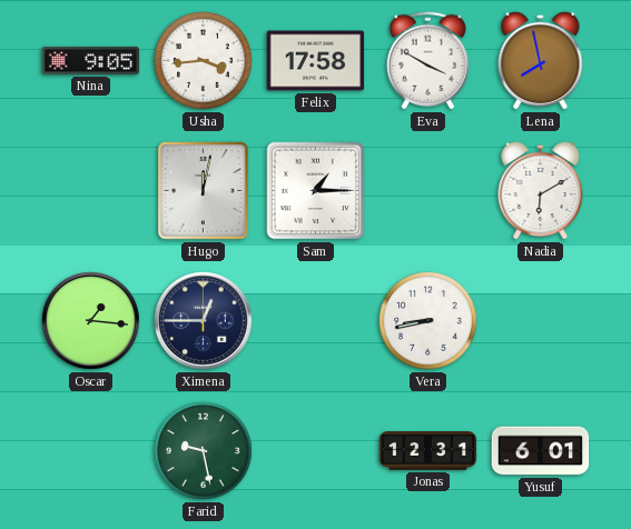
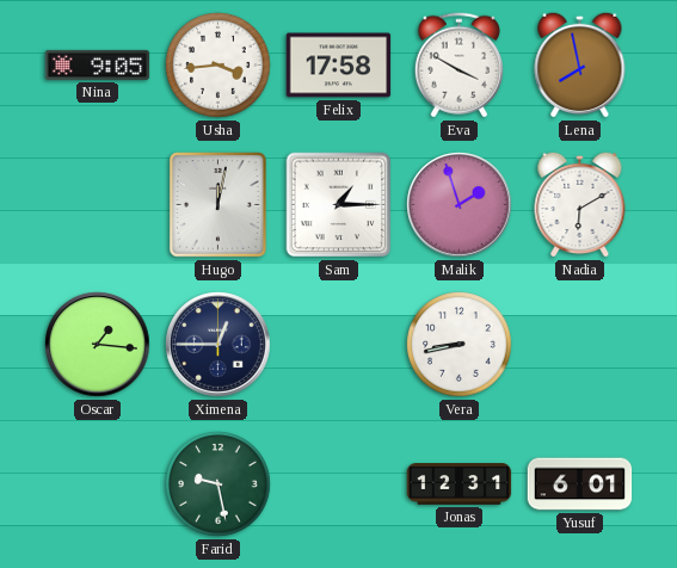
Malik: none -> 1:57 (460, 205)
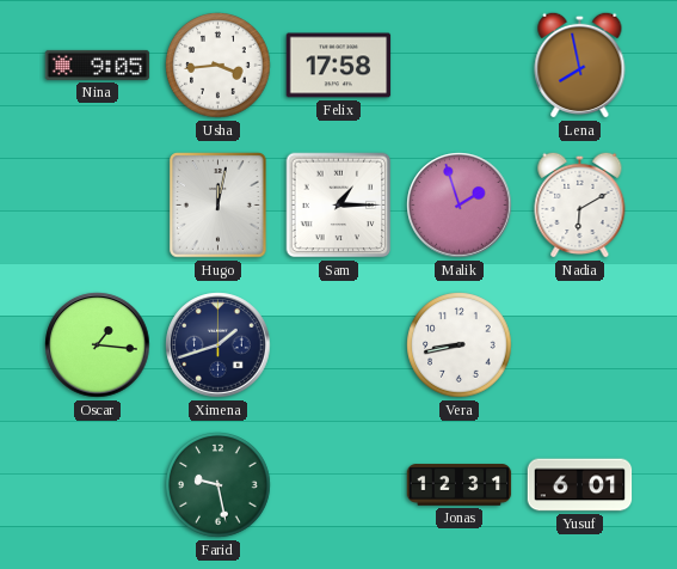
Eva: 3:50 -> none (458, 66)
Ximena: 12:45 -> 1:42 (219, 345)
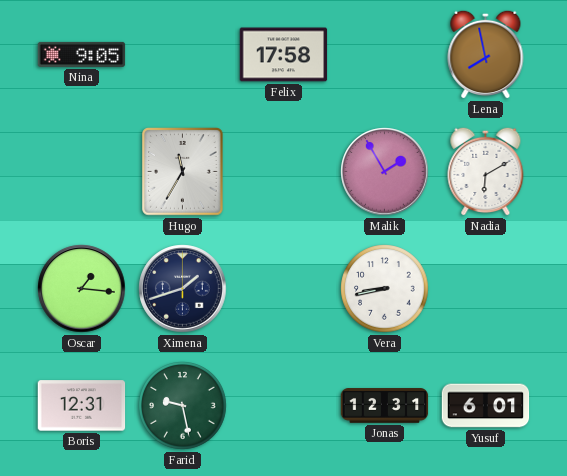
Usha: 3:44 -> none (219, 66)
Hugo: 12:02 -> 11:35 (183, 172)
Sam: 1:15 -> none (339, 206)
Malik: 1:57 -> 1:55 (385, 172)
Boris: none -> 12:31 (82, 406)
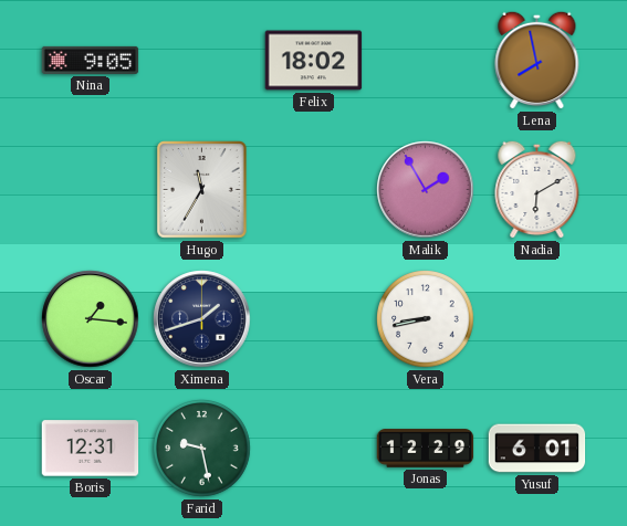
Felix: 17:58 -> 18:02 (314, 61)
Jonas: 12:31 -> 12:29 (426, 449)
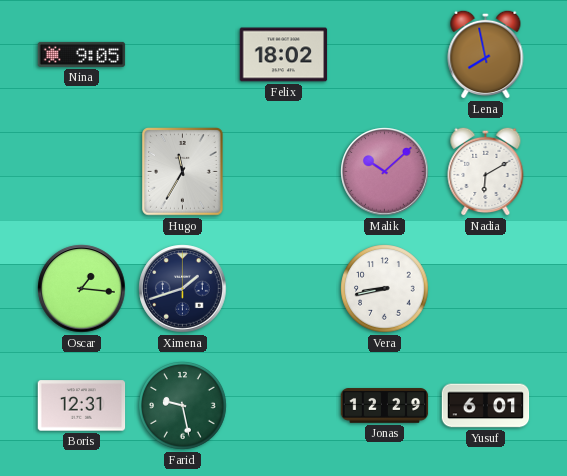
Malik: 1:55 -> 10:08 (385, 172)
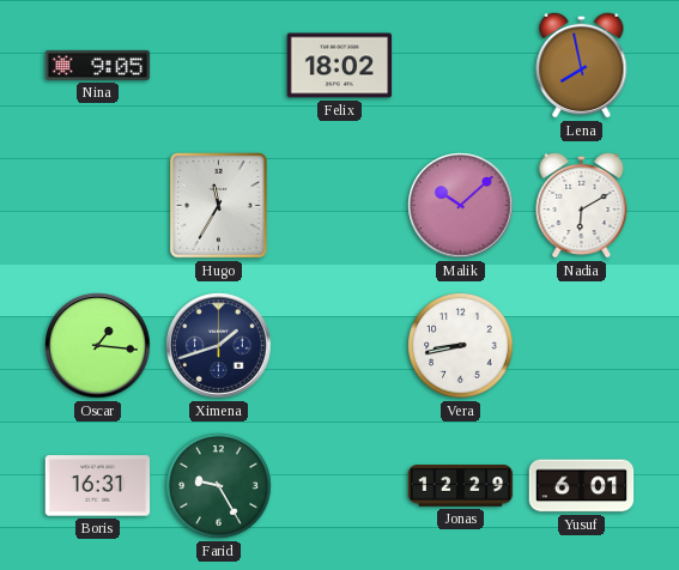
Boris: 12:31 -> 16:31 (98, 486)
Farid: 9:28 -> 9:25 (219, 486)
